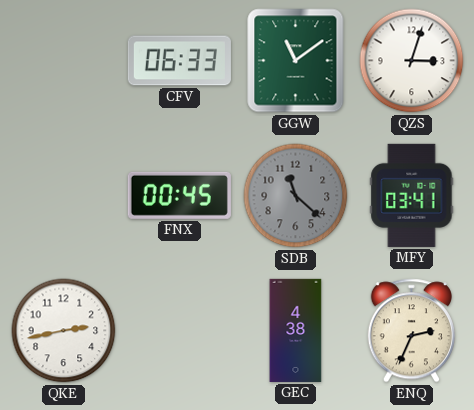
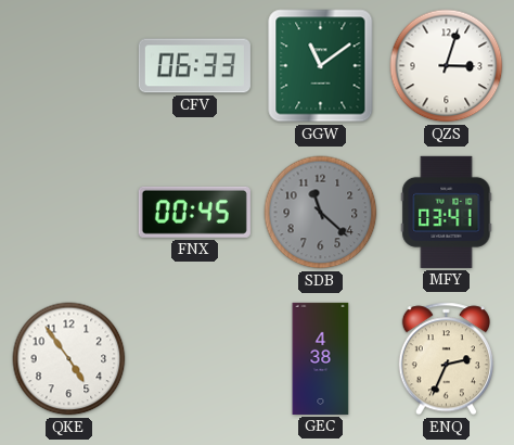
QKE: 2:43 -> 4:54 (69, 359)
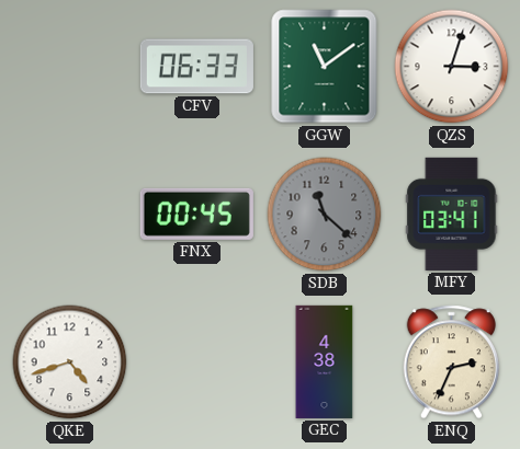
QKE: 4:54 -> 4:42 (70, 362)
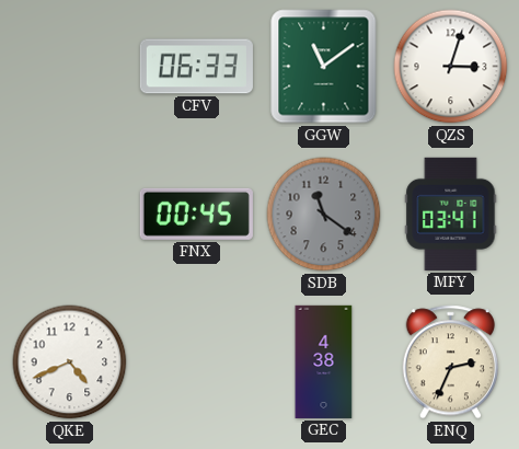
SDB: 11:22 -> 11:21 (324, 215)
QKE: 4:42 -> 4:41 (70, 362)
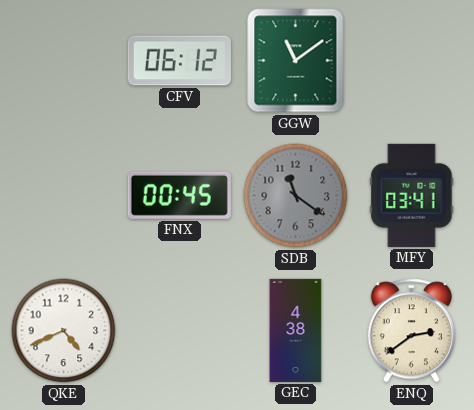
CFV: 06:33 -> 06:12 (179, 61)
QZS: 3:03 -> none (451, 67)
ENQ: 2:34 -> 2:39 (411, 331)
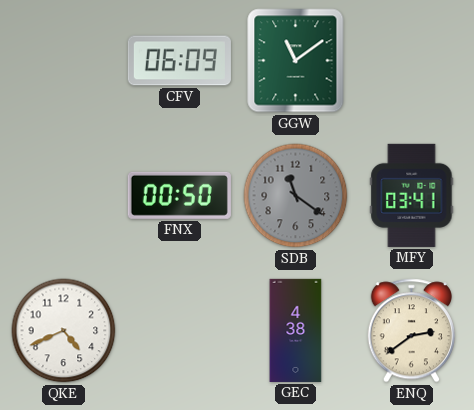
CFV: 06:12 -> 06:09 (179, 61)
FNX: 00:45 -> 00:50 (179, 195)
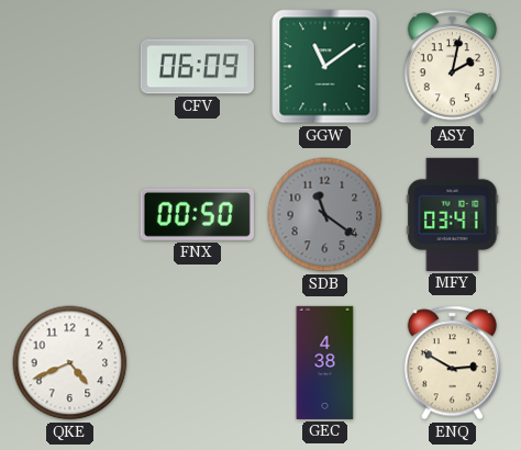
ASY: none -> 2:02 (452, 67)
ENQ: 2:39 -> 2:50 (452, 363)
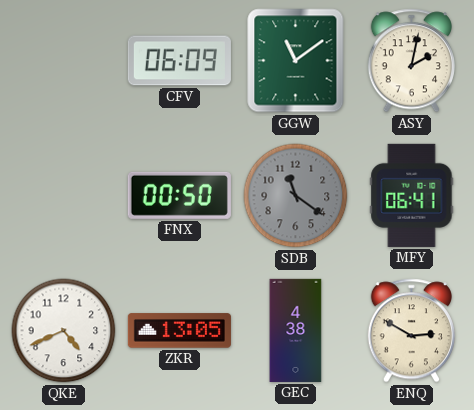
MFY: 03:41 -> 06:41 (412, 195)
ZKR: none -> 13:05 (179, 331)
